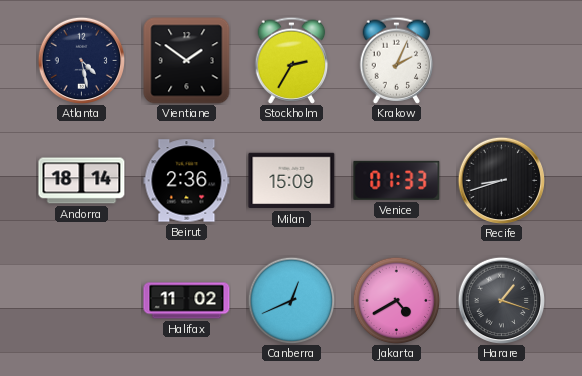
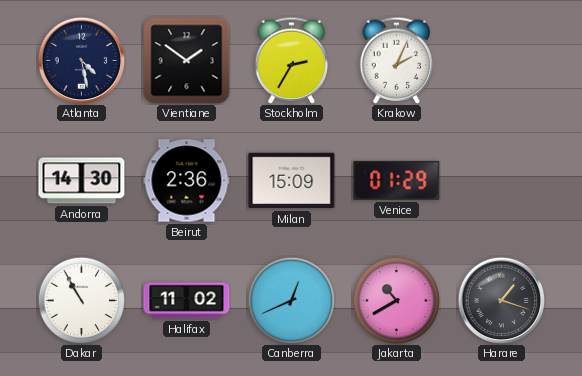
Andorra: 18:14 -> 14:30 (82, 181)
Venice: 01:33 -> 01:29 (397, 180)
Recife: 8:42 -> none (501, 180)
Dakar: none -> 10:55 (81, 300)
Jakarta: 4:40 -> 10:40 (396, 300)
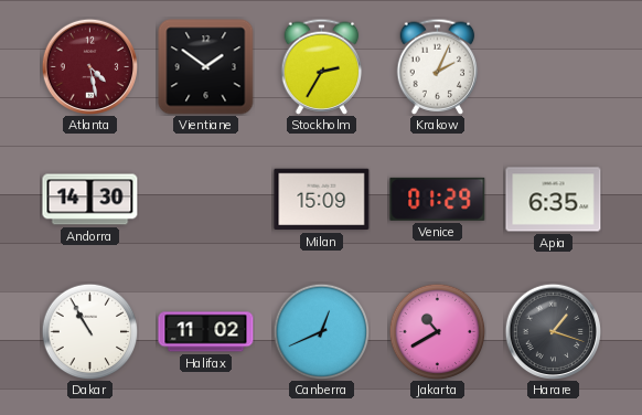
Atlanta dial: navy -> burgundy (89, 66)
Beirut: 2:36 -> none (187, 181)
Apia: none -> 6:35 (554, 200)
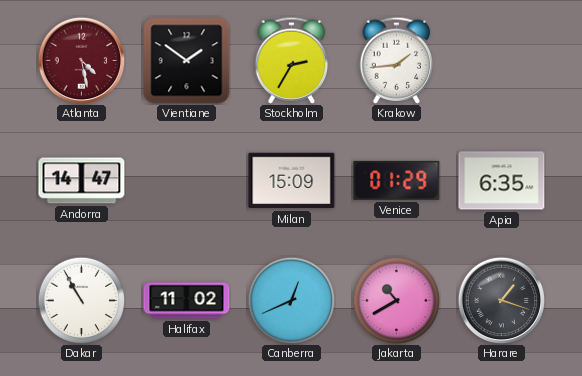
Krakow: 2:04 -> 1:44 (397, 60)
Andorra: 14:30 -> 14:47 (82, 181)
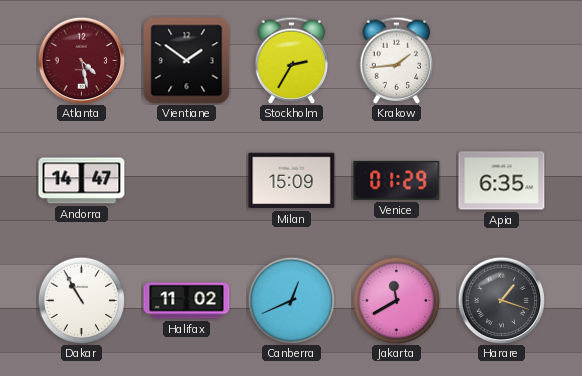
Jakarta: 10:40 -> 11:40 (396, 300)
